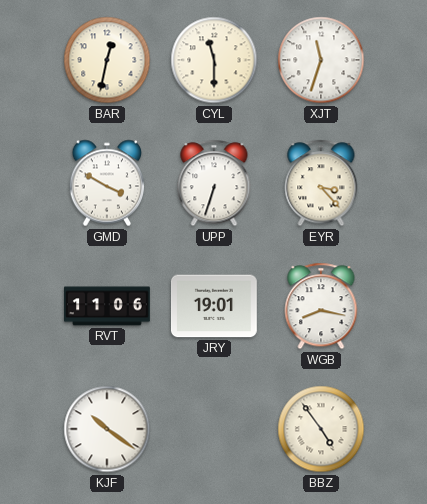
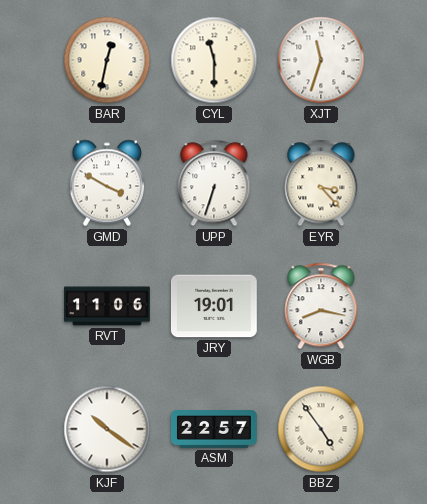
ASM: none -> 22:57 (214, 430)
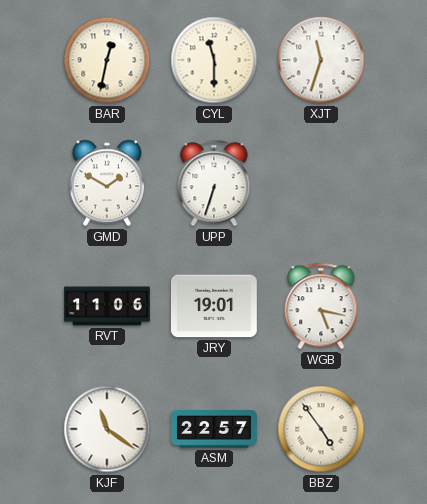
GMD: 3:50 -> 1:50 (107, 183)
EYR: 3:23 -> none (321, 183)
WGB: 8:17 -> 5:17 (321, 306)
KJF: 10:21 -> 11:21 (107, 429)
